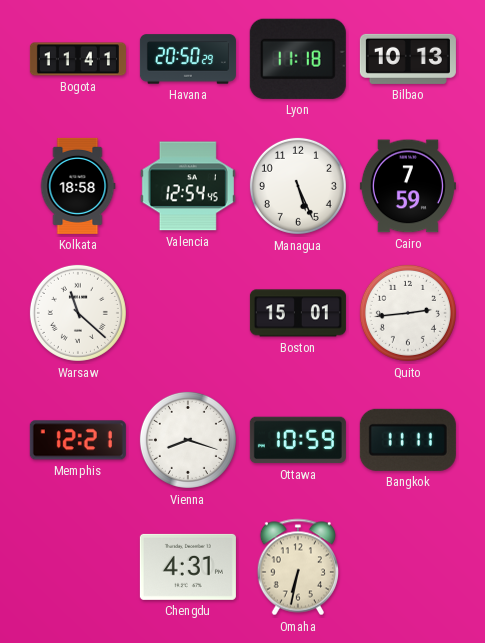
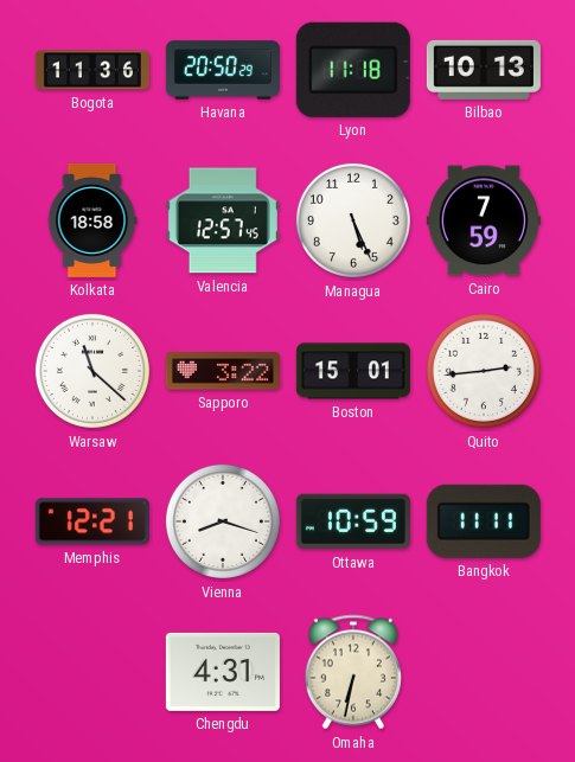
Bogota: 11:41 -> 11:36 (92, 70)
Valencia: 12:54 -> 12:57 (223, 220)
Sapporo: none -> 3:22 (223, 371)
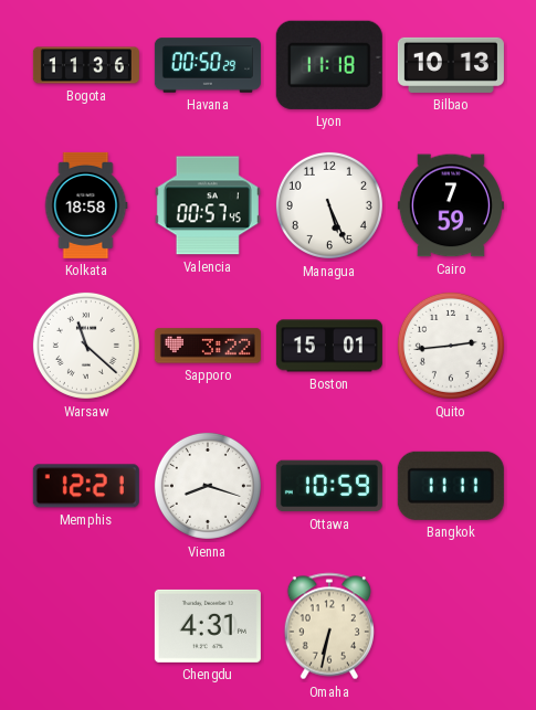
Havana: 20:50 -> 00:50 (208, 65)
Valencia: 12:57 -> 00:57 (208, 205)
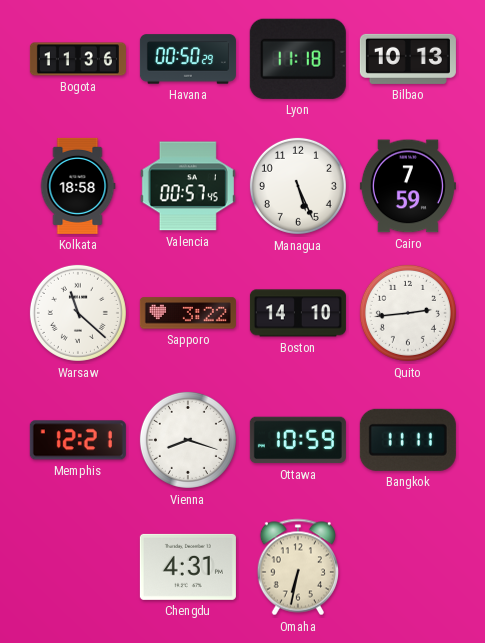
Boston: 15:01 -> 14:10 (298, 313)
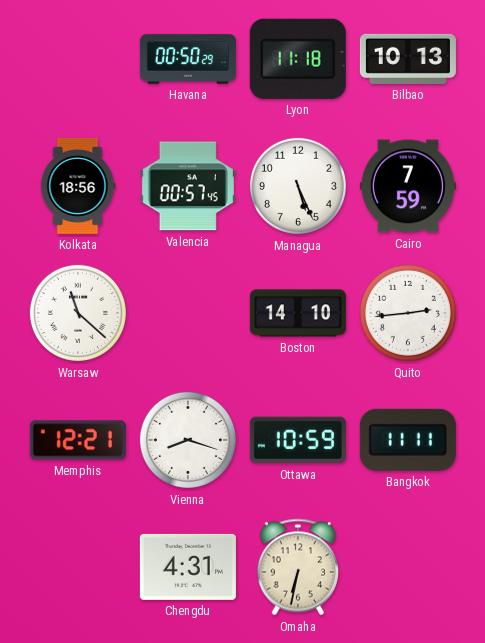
Bogota: 11:36 -> none (78, 59)
Kolkata: 18:58 -> 18:56 (78, 186)
Sapporo: 3:22 -> none (188, 313)
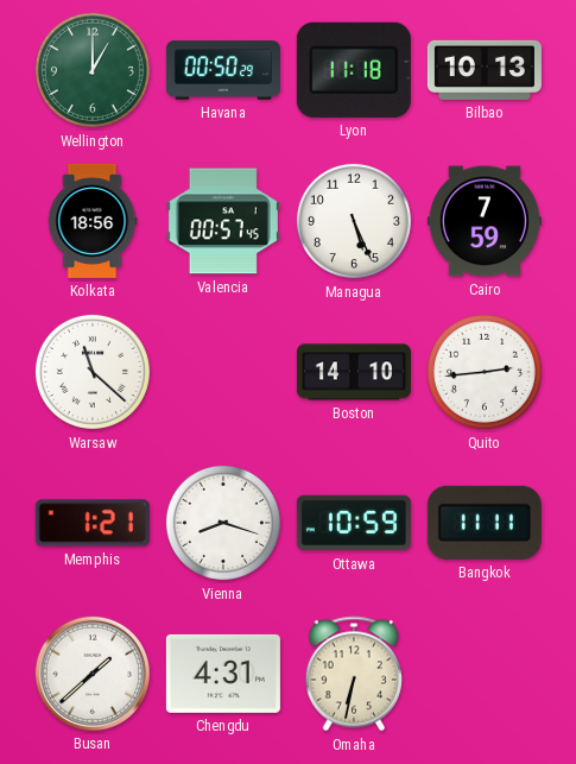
Wellington: none -> 1:00 (93, 70)
Memphis: 12:21 -> 1:21 (93, 523)
Busan: none -> 1:38 (93, 674)
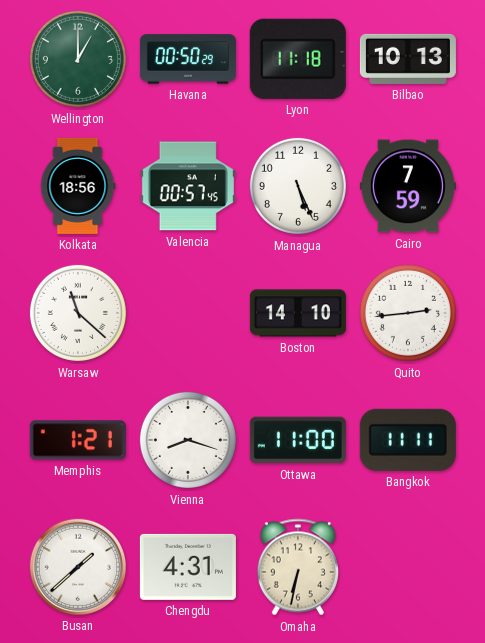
Ottawa: 10:59 -> 11:00 (298, 440)
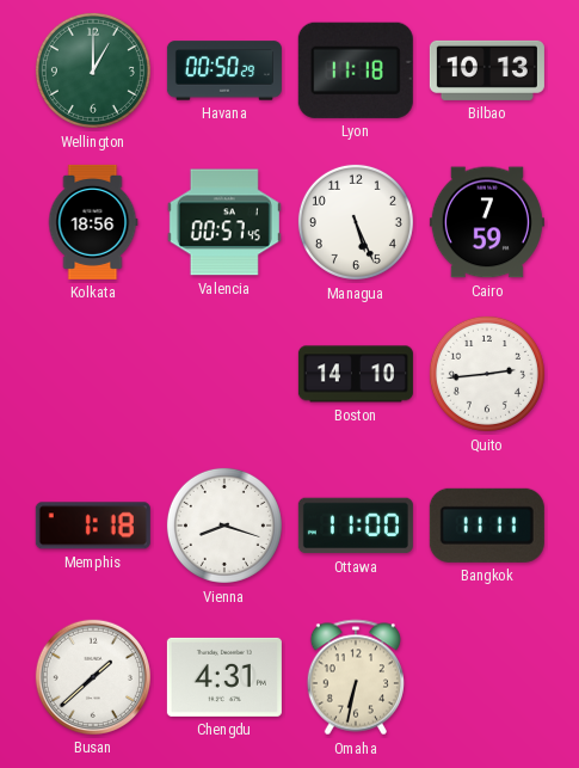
Warsaw: 11:22 -> none (78, 313)
Memphis: 1:21 -> 1:18 (93, 526)
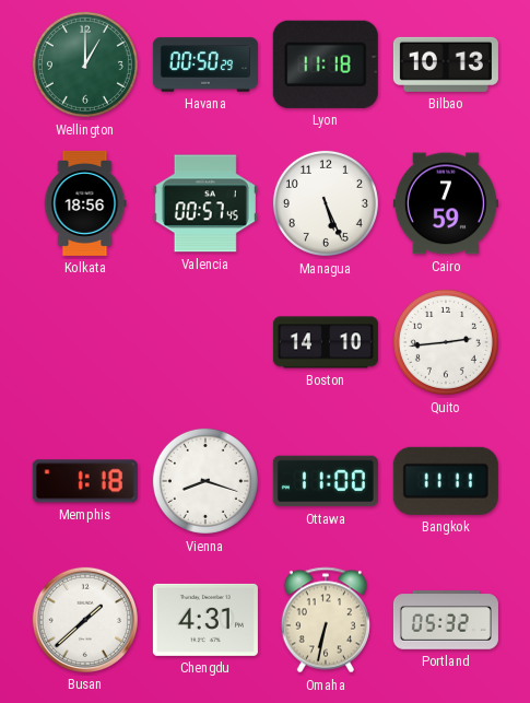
Portland: none -> 05:32 (446, 620)
